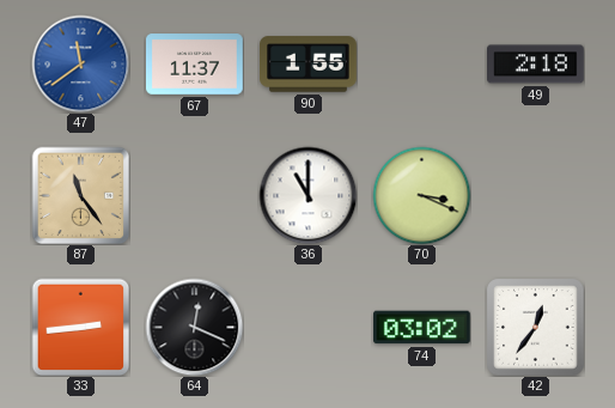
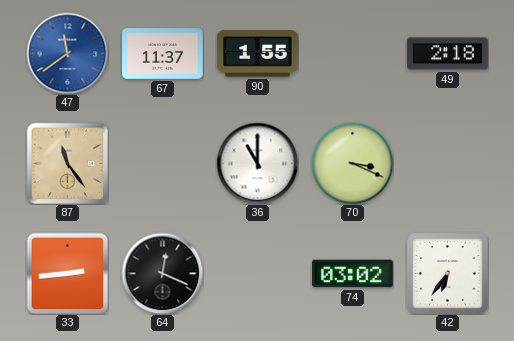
42: 12:36 -> 6:36 (447, 273)
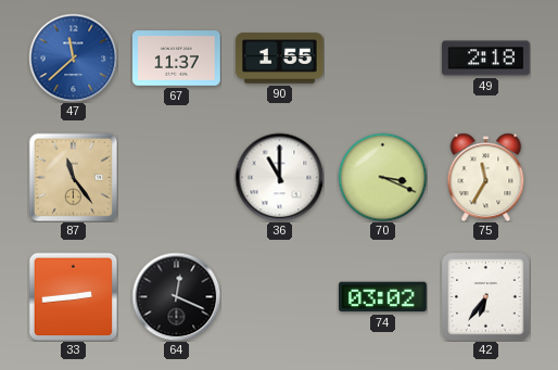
47: 11:39 -> 11:38 (73, 58)
75: none -> 11:35 (486, 177)
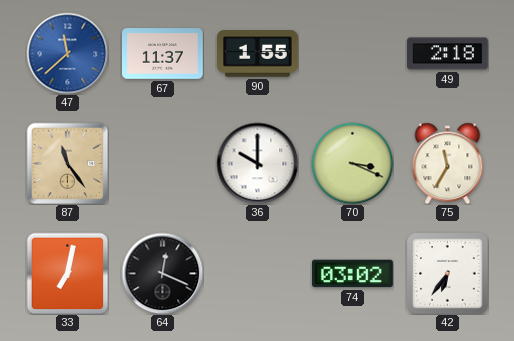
36: 11:00 -> 10:00 (257, 163)
33: 2:44 -> 7:02 (67, 273)
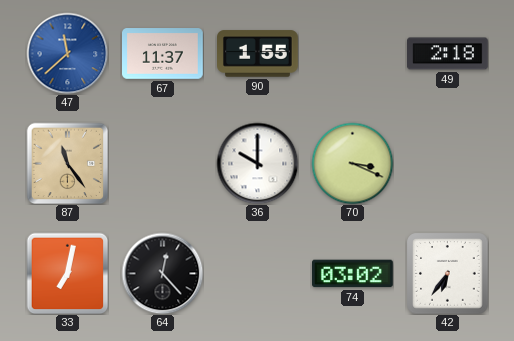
75: 11:35 -> none (448, 163)
64: 12:19 -> 12:23 (162, 273)
